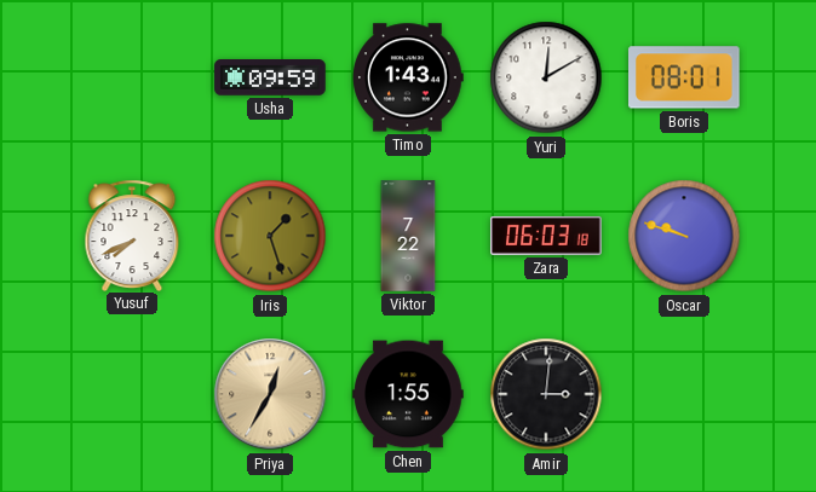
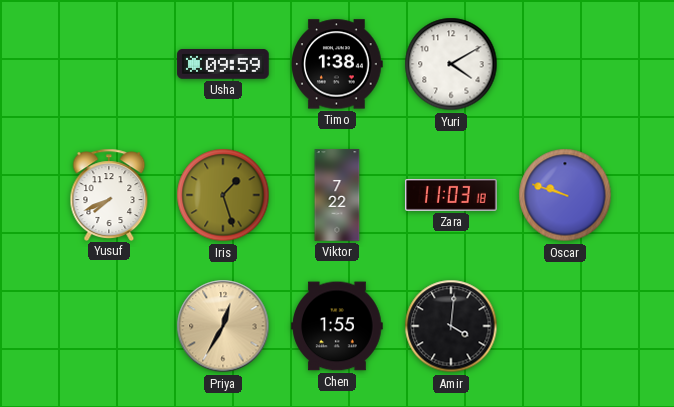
Timo: 1:43 -> 1:38 (338, 64)
Yuri: 12:10 -> 4:10 (451, 64)
Boris: 08:01 -> none (685, 77)
Zara: 06:03 -> 11:03 (451, 195)
Amir: 3:01 -> 4:01 (451, 326)
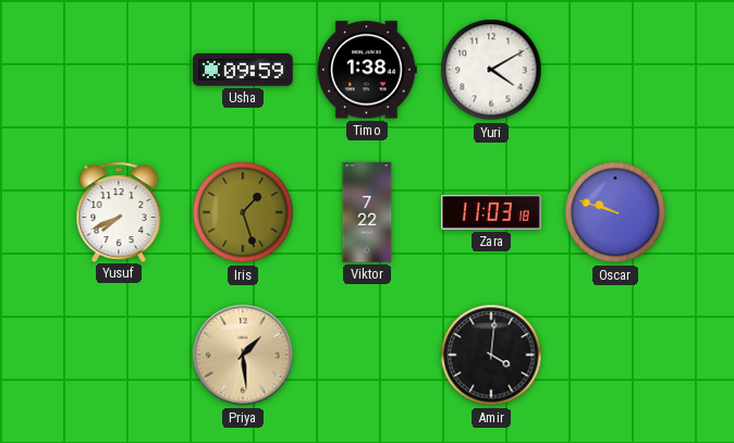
Priya: 12:35 -> 1:29 (243, 355)
Chen: 1:55 -> none (337, 326)
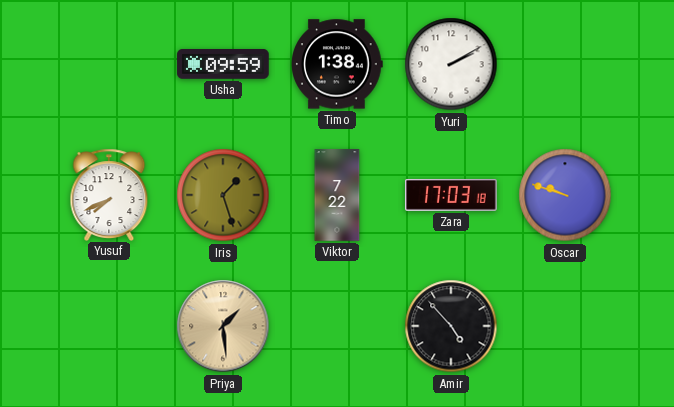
Yuri: 4:10 -> 2:10 (451, 64)
Zara: 11:03 -> 17:03 (451, 195)
Amir: 4:01 -> 4:53 (451, 326)
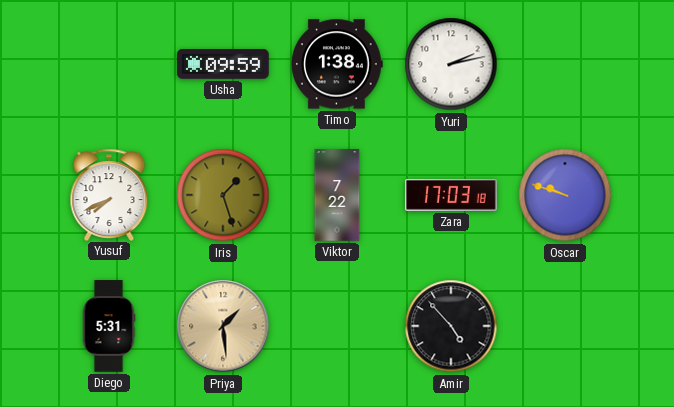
Yuri: 2:10 -> 2:13 (451, 64)
Diego: none -> 5:31 (109, 326)
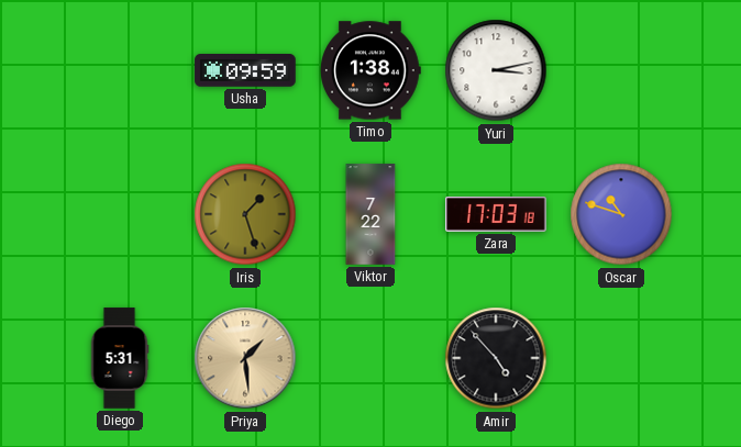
Yuri: 2:13 -> 3:13 (496, 70)
Yusuf: 7:41 -> none (109, 194)
Oscar: 9:48 -> 10:48 (621, 214)
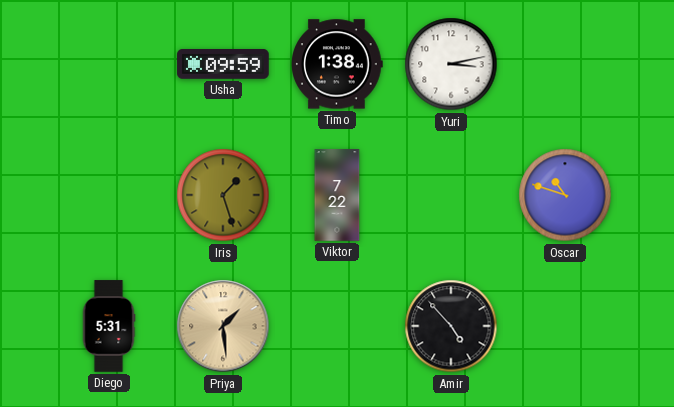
Zara: 17:03 -> none (496, 214)
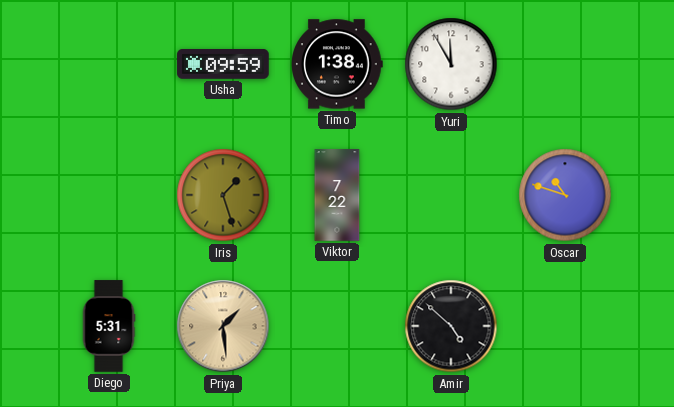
Yuri: 3:13 -> 11:55 (451, 64)
Amir: 4:53 -> 4:52 (451, 326)
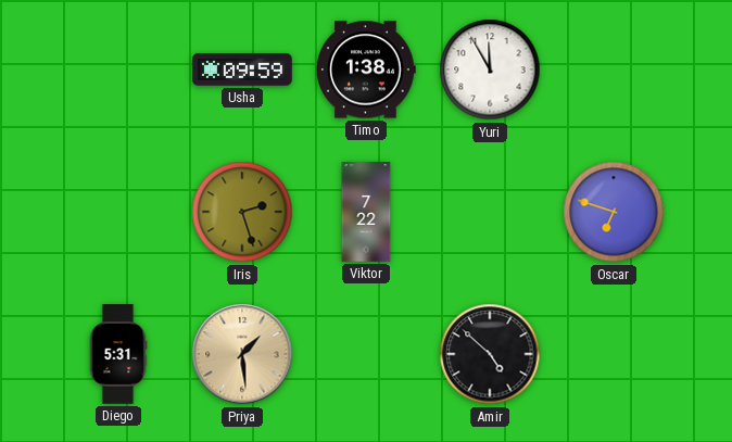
Iris: 1:27 -> 2:27 (242, 212)
Oscar: 10:48 -> 6:48 (614, 212)
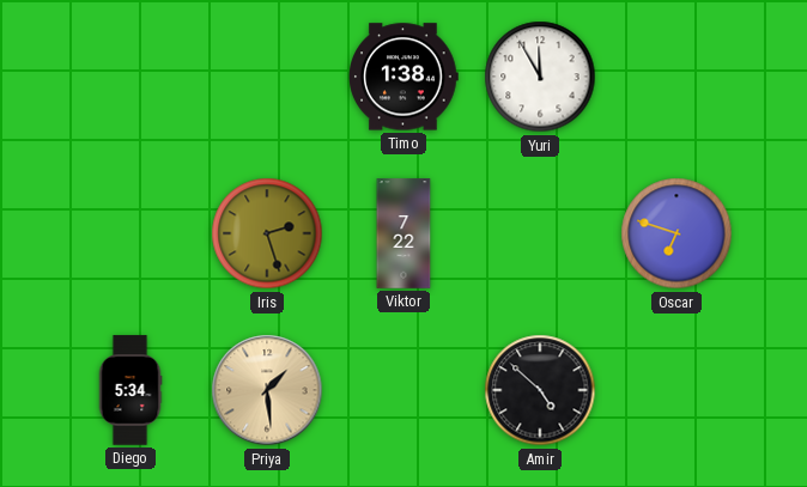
Usha: 09:59 -> none (242, 70)
Diego: 5:31 -> 5:34 (131, 390)
